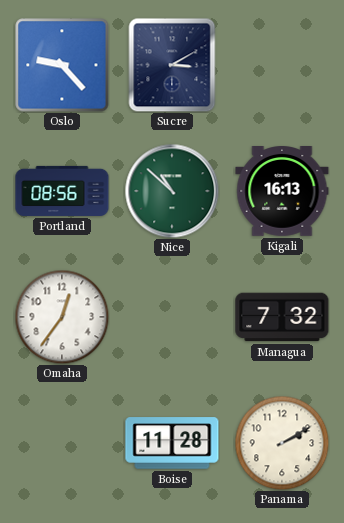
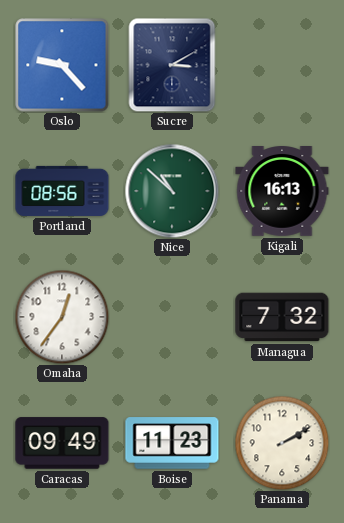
Caracas: none -> 09:49 (62, 443)
Boise: 11:28 -> 11:23 (172, 443)
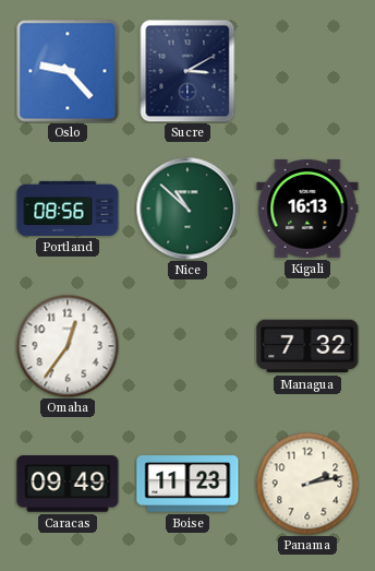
Panama: 2:10 -> 2:13 (307, 484)
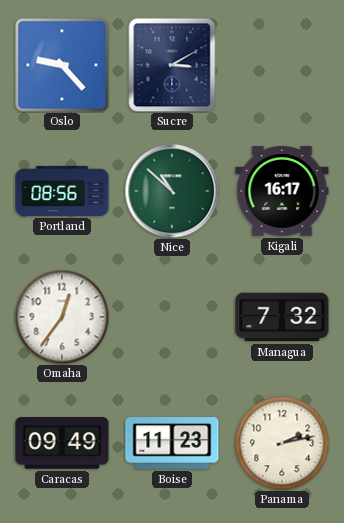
Kigali: 16:13 -> 16:17 (282, 192)
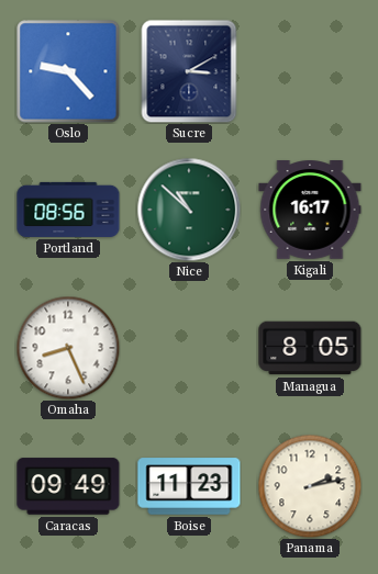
Omaha: 12:36 -> 8:26 (68, 348)
Managua: 7:32 -> 8:05 (310, 348)
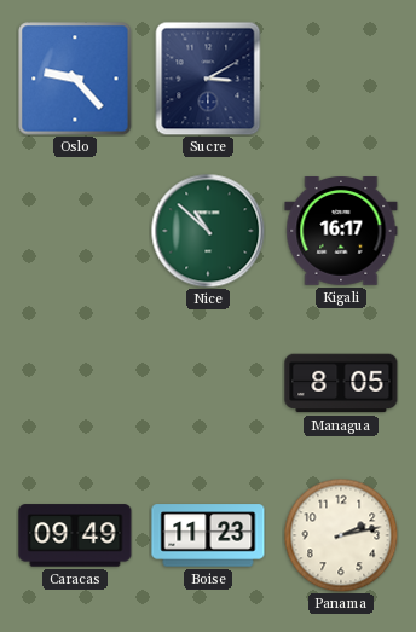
Portland: 08:56 -> none (68, 210)
Omaha: 8:26 -> none (68, 348)
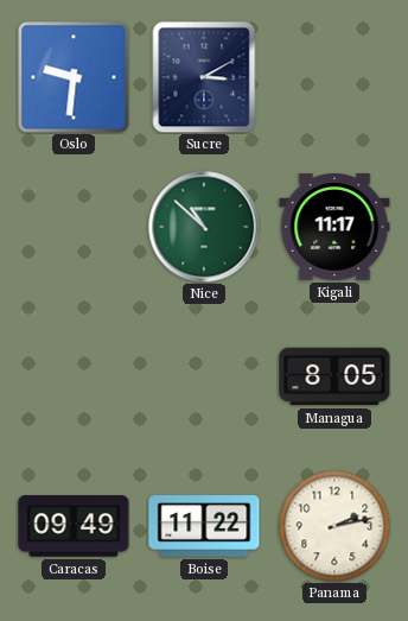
Oslo: 9:23 -> 9:31 (74, 77)
Kigali: 16:17 -> 11:17 (334, 228)
Boise: 11:23 -> 11:22 (204, 526)
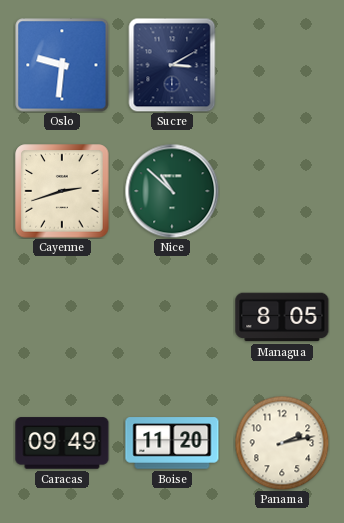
Cayenne: none -> 2:42 (62, 191)
Kigali: 11:17 -> none (334, 228)
Boise: 11:22 -> 11:20 (172, 443)
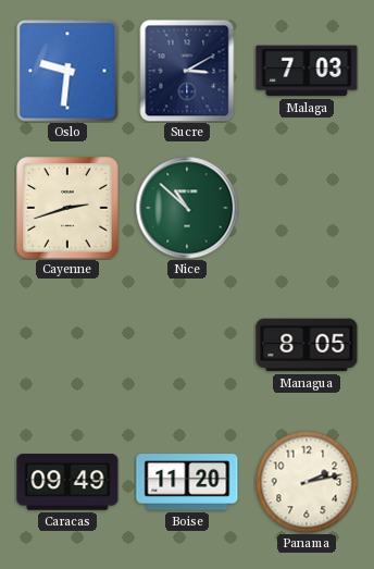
Malaga: none -> 7:03 (307, 71)
